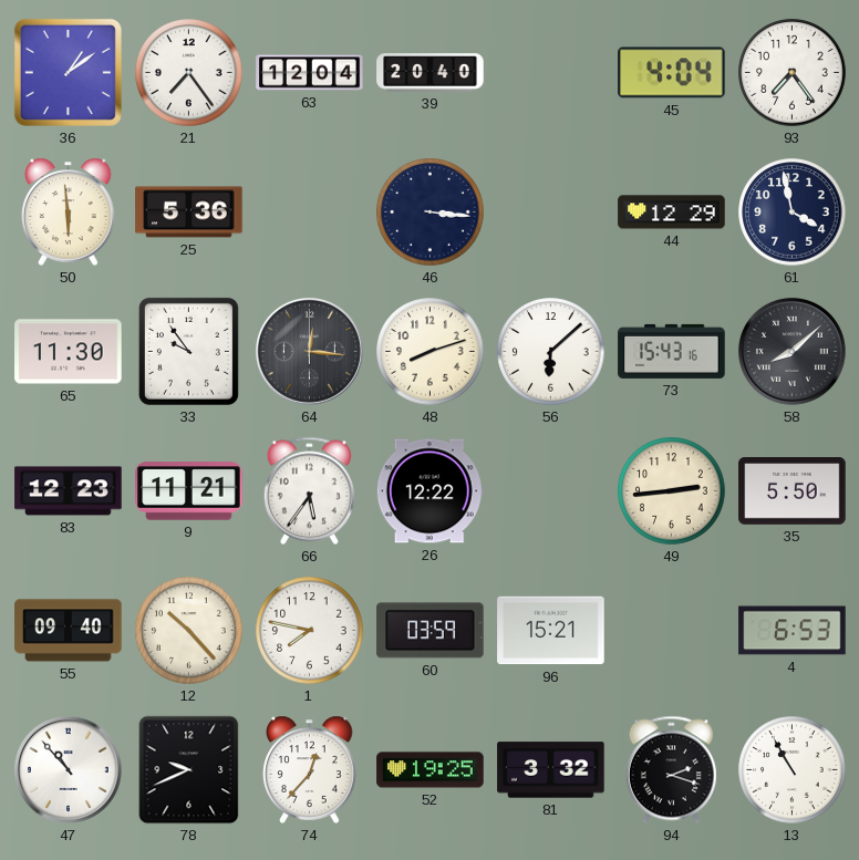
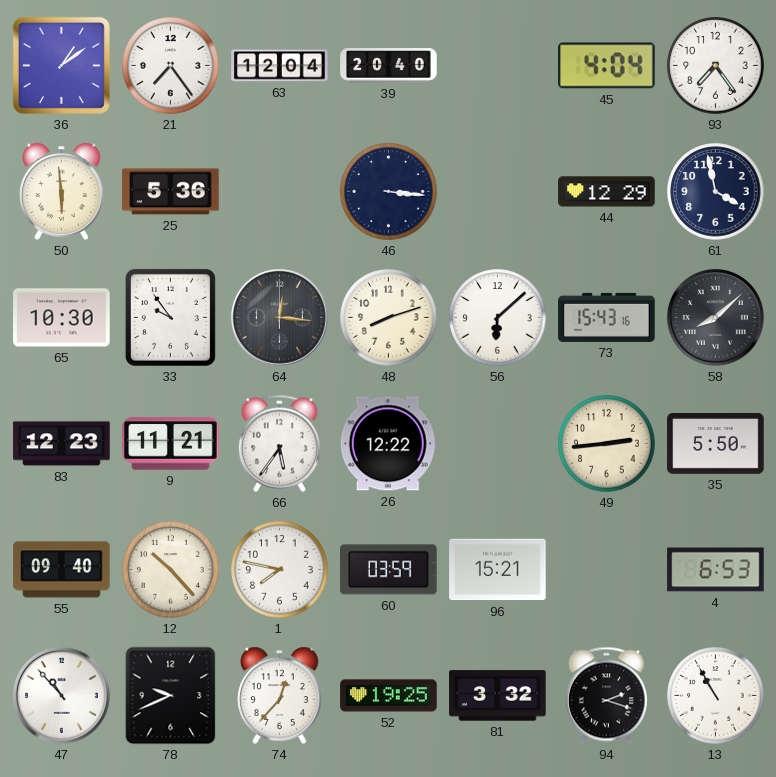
65: 11:30 -> 10:30 (62, 318)
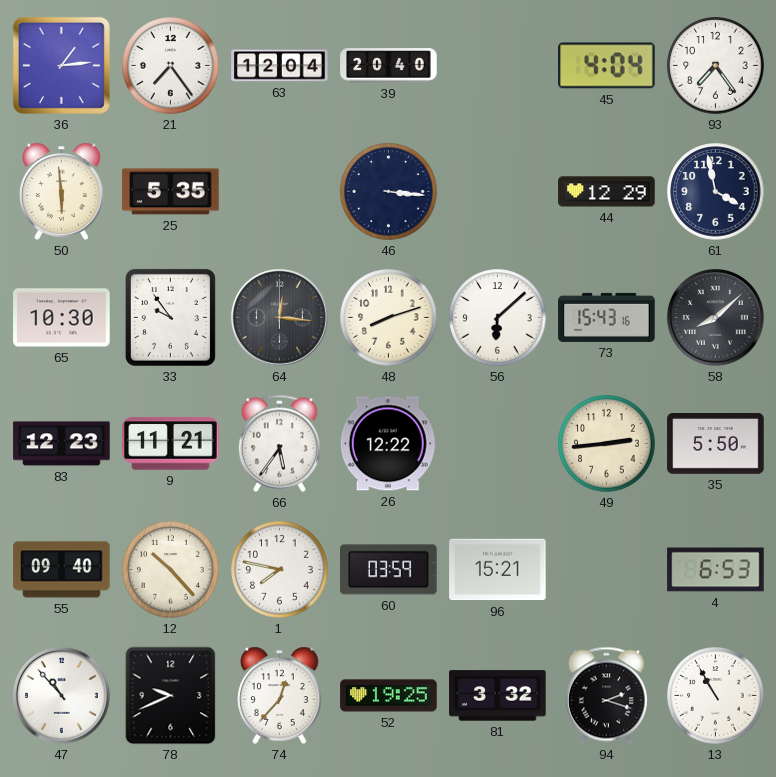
36: 1:09 -> 1:14 (61, 65)
25: 5:36 -> 5:35 (171, 192)
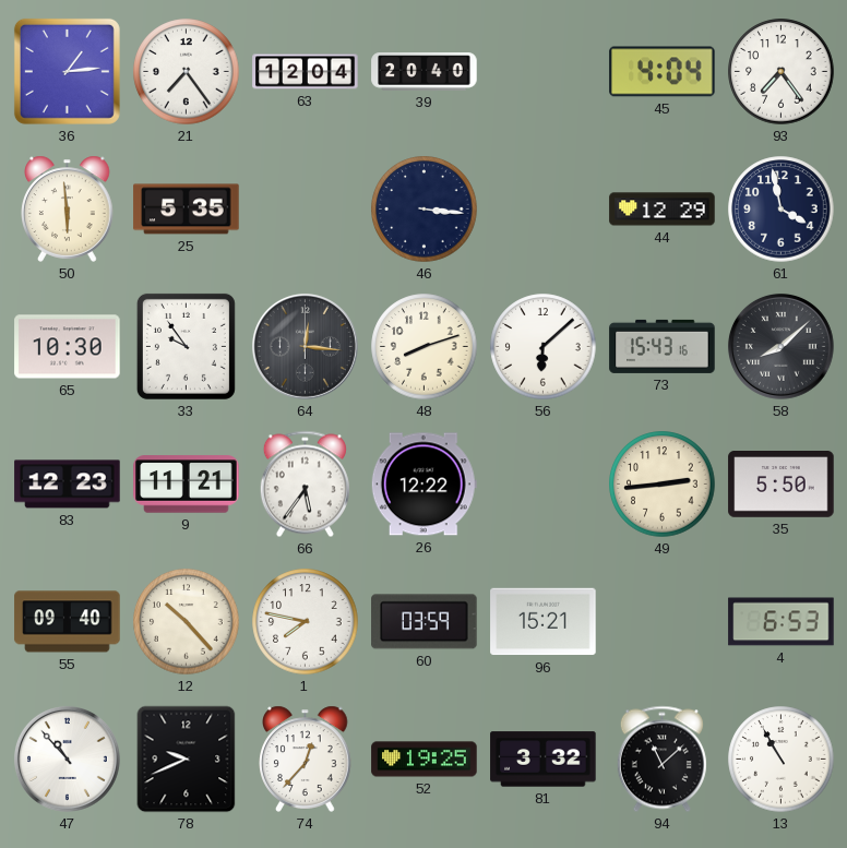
94: 2:18 -> 11:08 (661, 760)
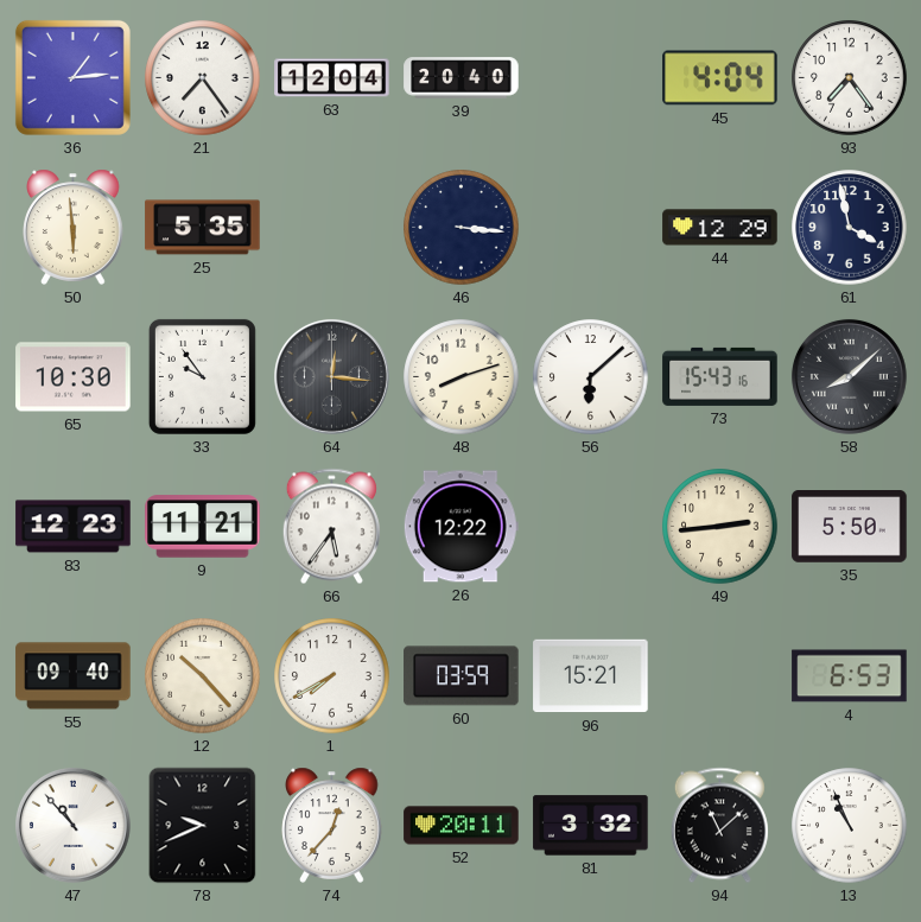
1: 7:47 -> 7:40 (332, 676)
52: 19:25 -> 20:11 (462, 826)
13: 10:55 -> 10:56 (850, 826)
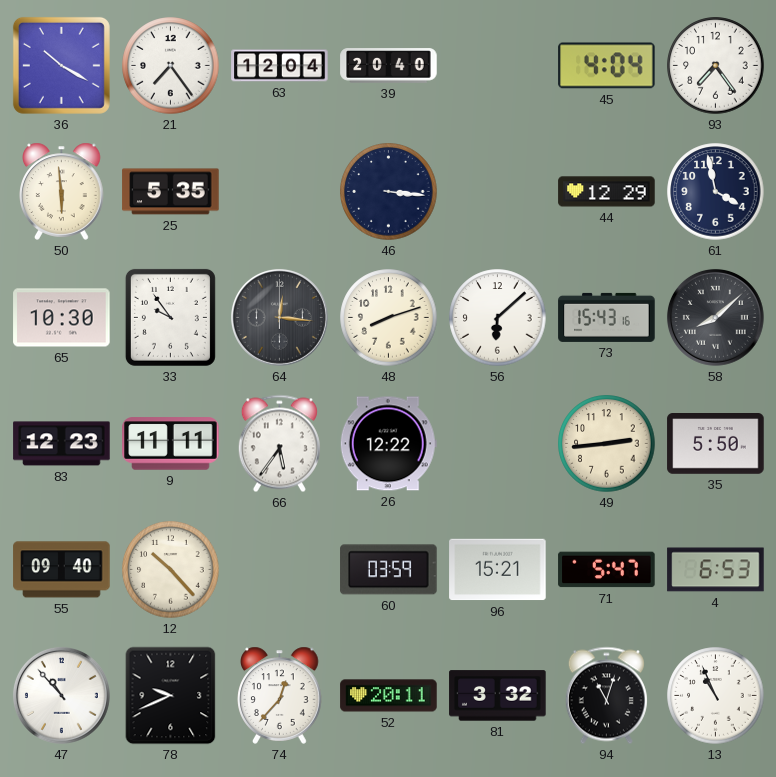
36: 1:14 -> 10:20 (61, 65)
9: 11:21 -> 11:11 (171, 444)
1: 7:40 -> none (332, 676)
71: none -> 5:47 (607, 570)
94: 11:08 -> 11:03 (606, 696)
